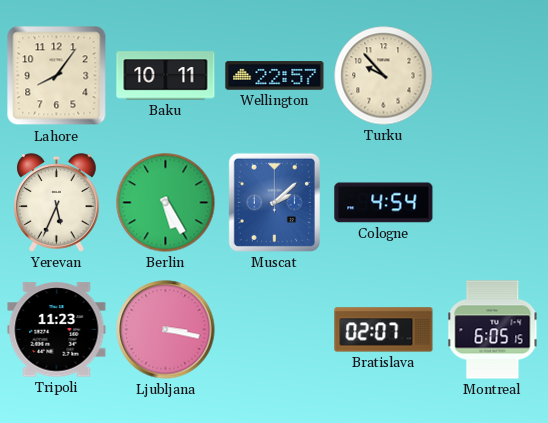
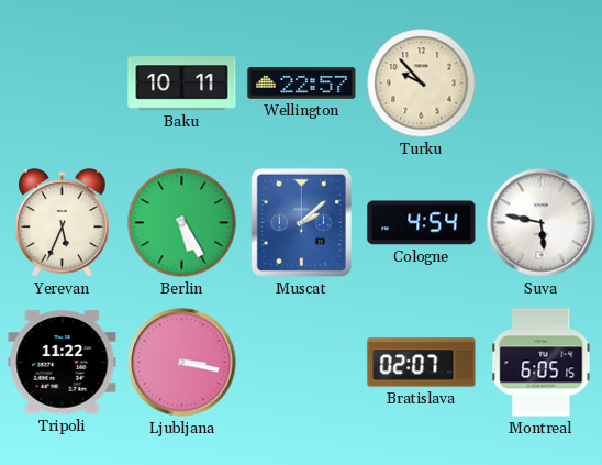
Lahore: 8:06 -> none (57, 76)
Suva: none -> 5:47 (542, 223)
Tripoli: 11:23 -> 11:22 (63, 363)
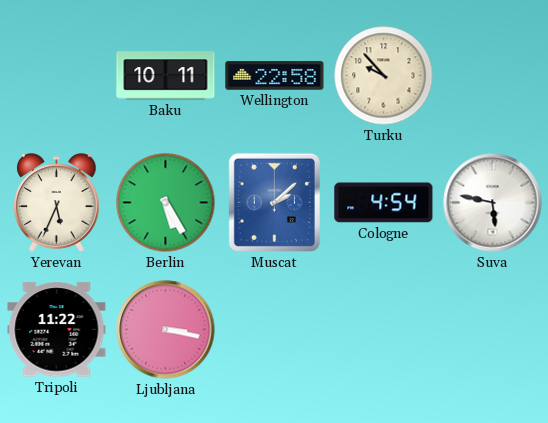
Wellington: 22:57 -> 22:58 (275, 76)
Bratislava: 02:07 -> none (422, 363)
Montreal: 6:05 -> none (542, 363)
